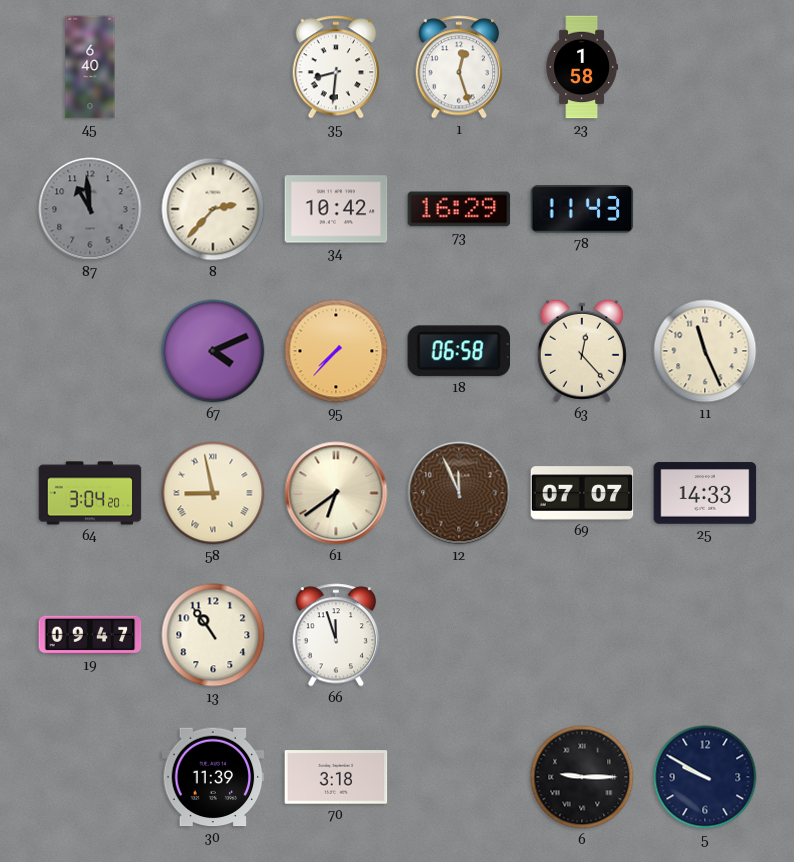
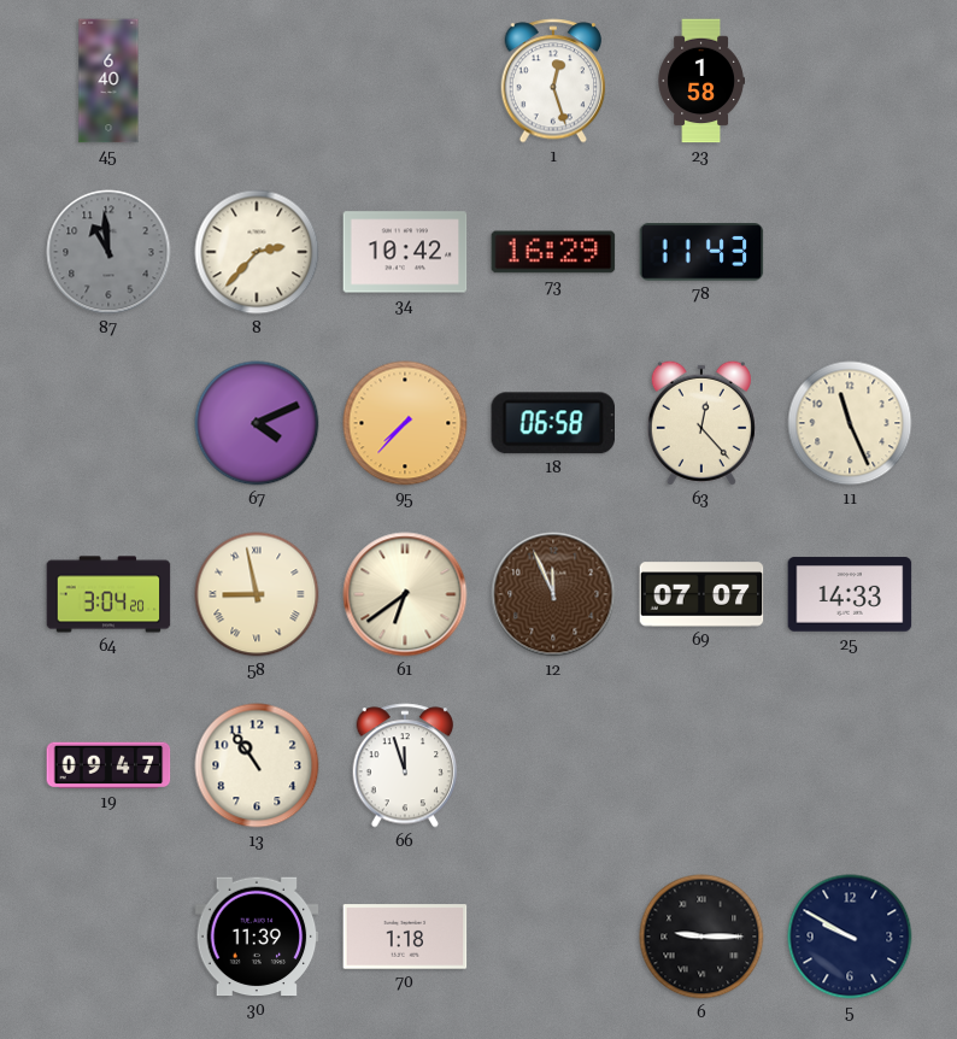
35: 8:31 -> none (336, 67)
70: 3:18 -> 1:18 (405, 937)
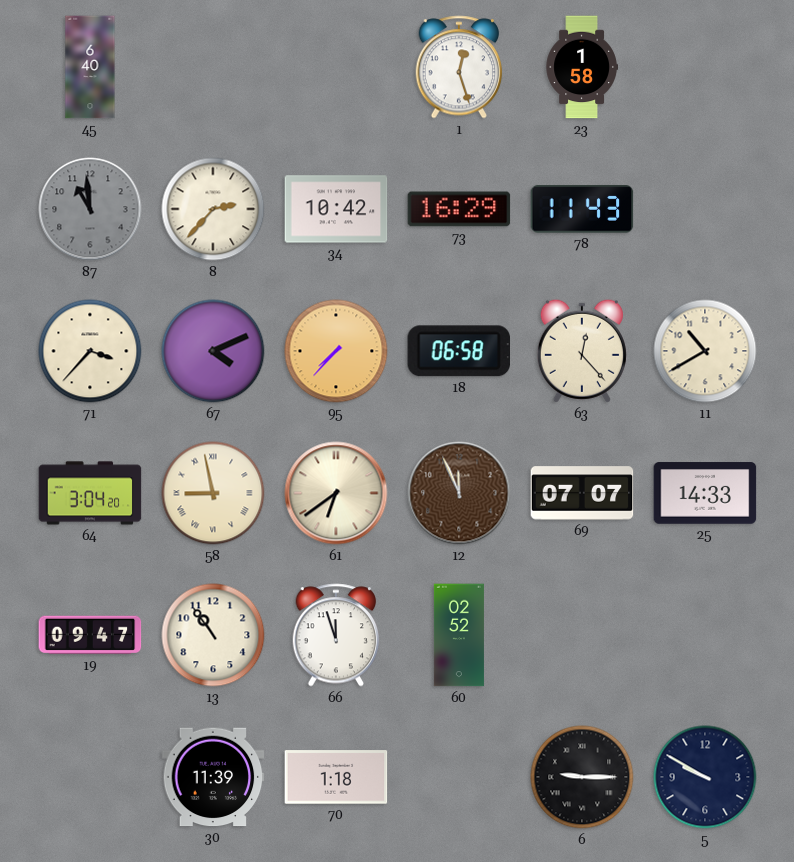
71: none -> 3:37 (90, 351)
11: 11:26 -> 10:40 (705, 351)
60: none -> 02:52 (459, 635)
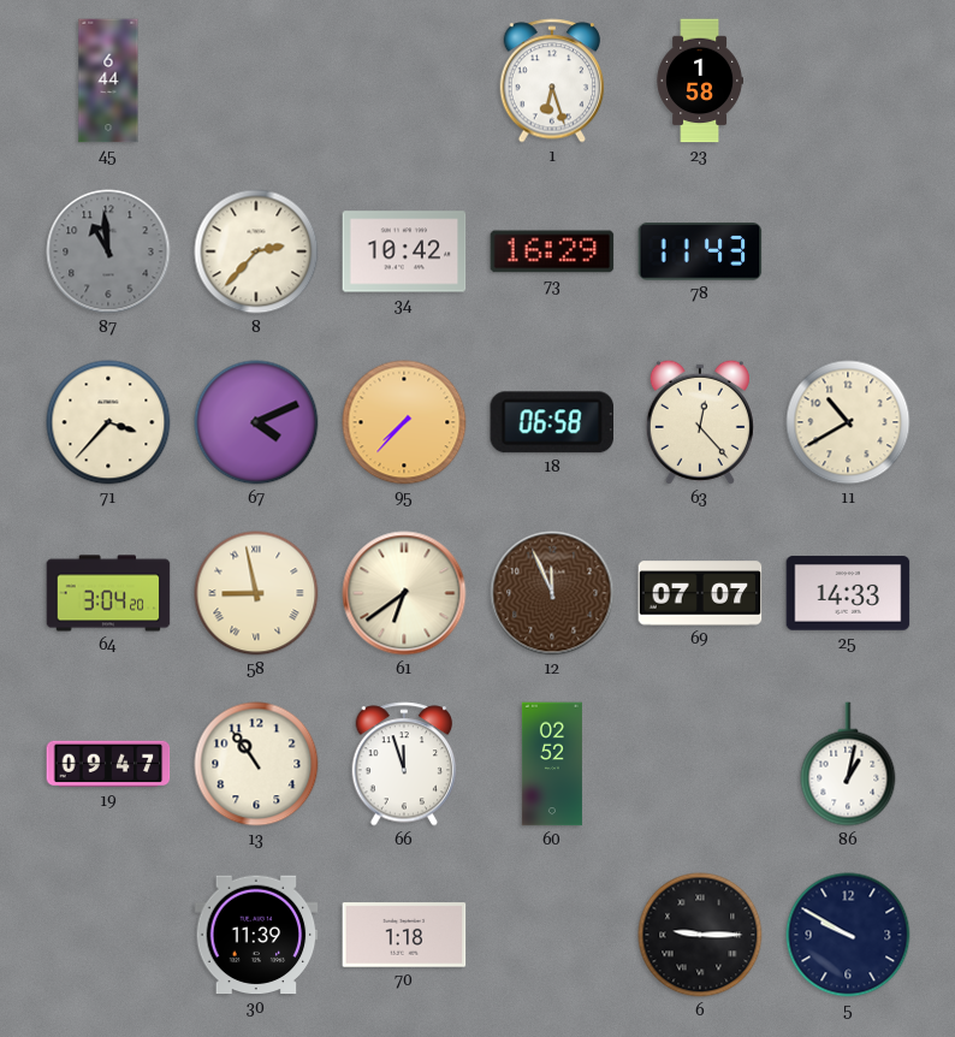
45: 6:40 -> 6:44 (108, 81)
1: 12:27 -> 6:27 (552, 81)
86: none -> 1:02 (848, 764)
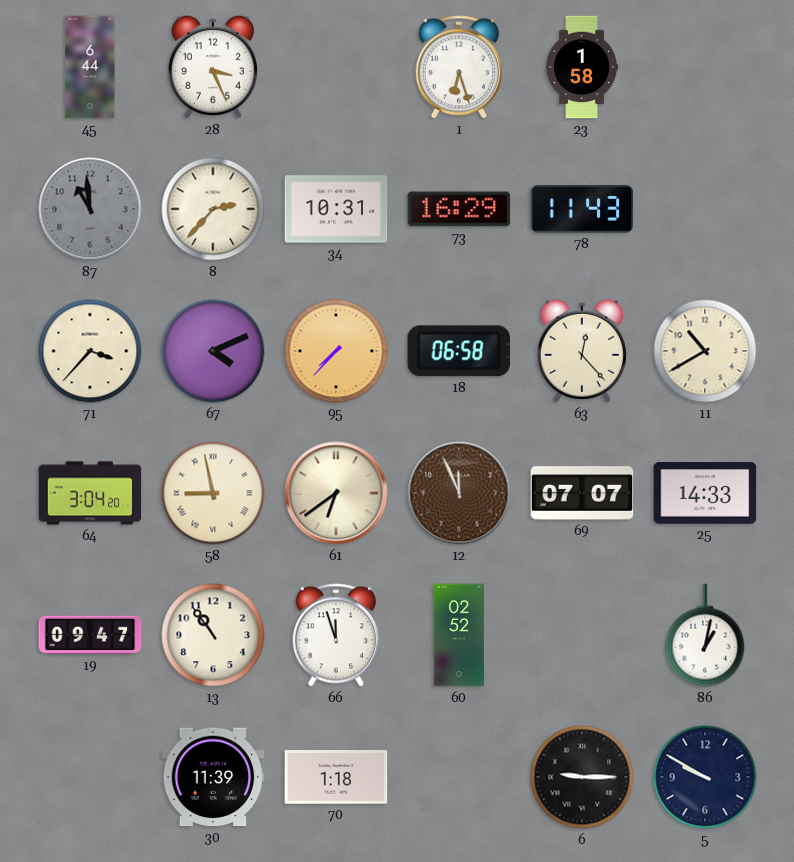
28: none -> 3:26 (213, 67)
34: 10:42 -> 10:31 (336, 209)
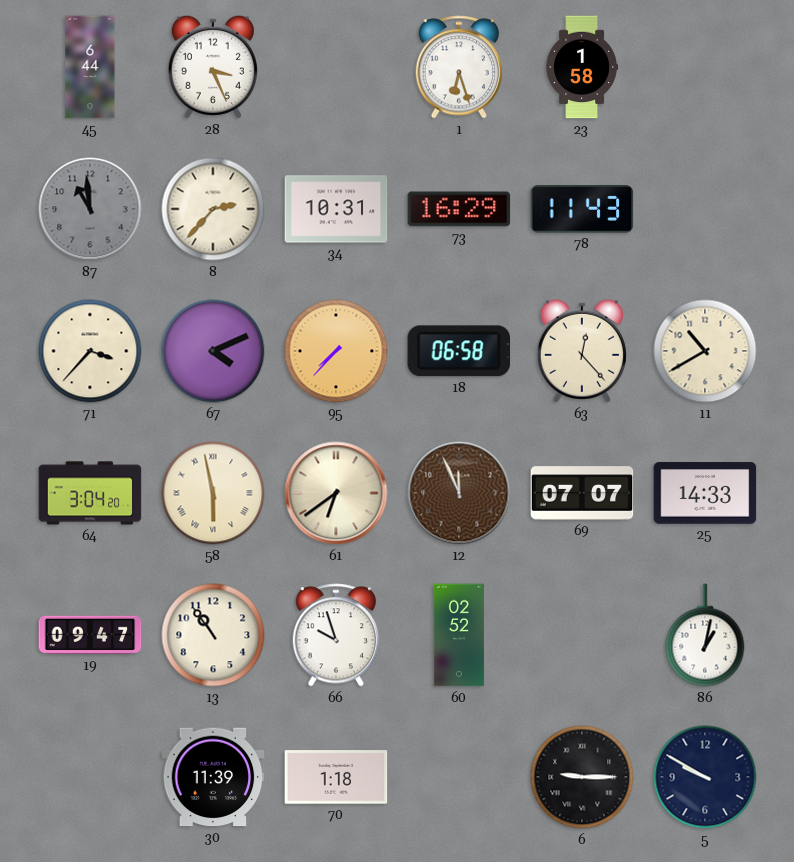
58: 8:58 -> 5:58 (213, 493)
66: 11:57 -> 9:57 (336, 635)
